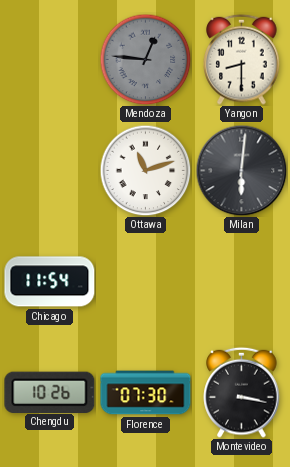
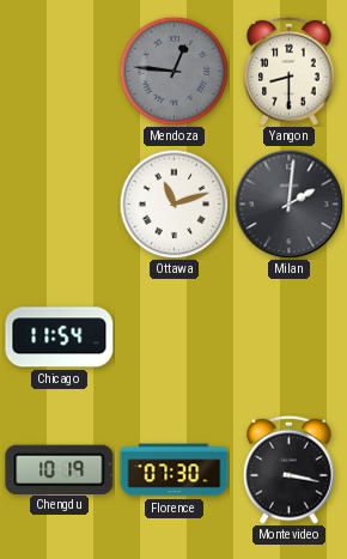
Milan: 6:01 -> 2:01 (288, 203)
Chengdu: 10:26 -> 10:19 (60, 469)
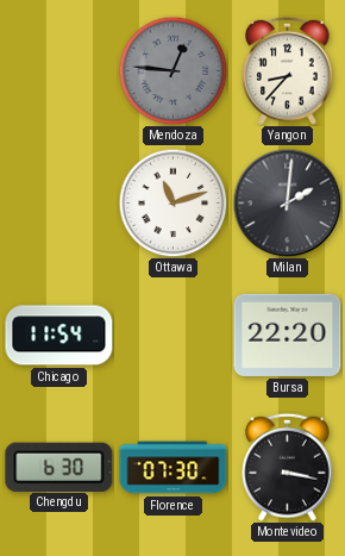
Yangon: 8:30 -> 8:37 (288, 70)
Bursa: none -> 22:20 (288, 335)
Chengdu: 10:19 -> 6:30 (59, 467)
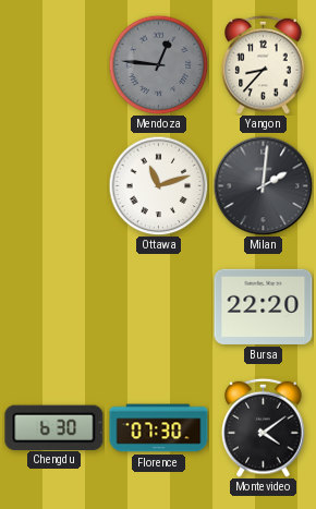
Chicago: 11:54 -> none (59, 336)
Montevideo: 3:17 -> 4:09 (264, 427)
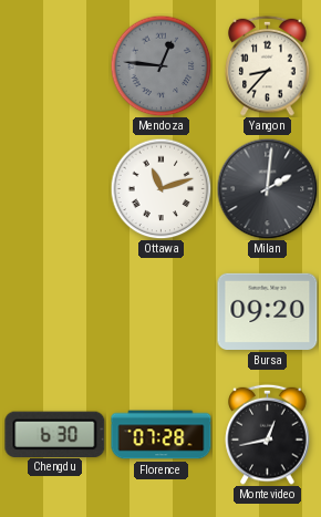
Bursa: 22:20 -> 09:20 (268, 311)
Florence: 07:30 -> 07:28 (162, 435)
Montevideo: 4:09 -> 12:43 (268, 434)
